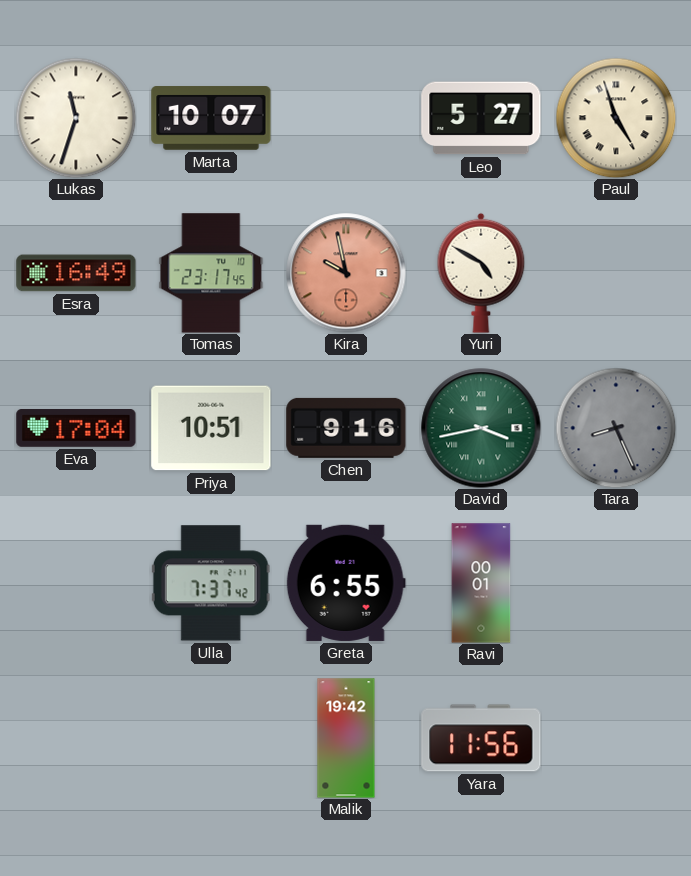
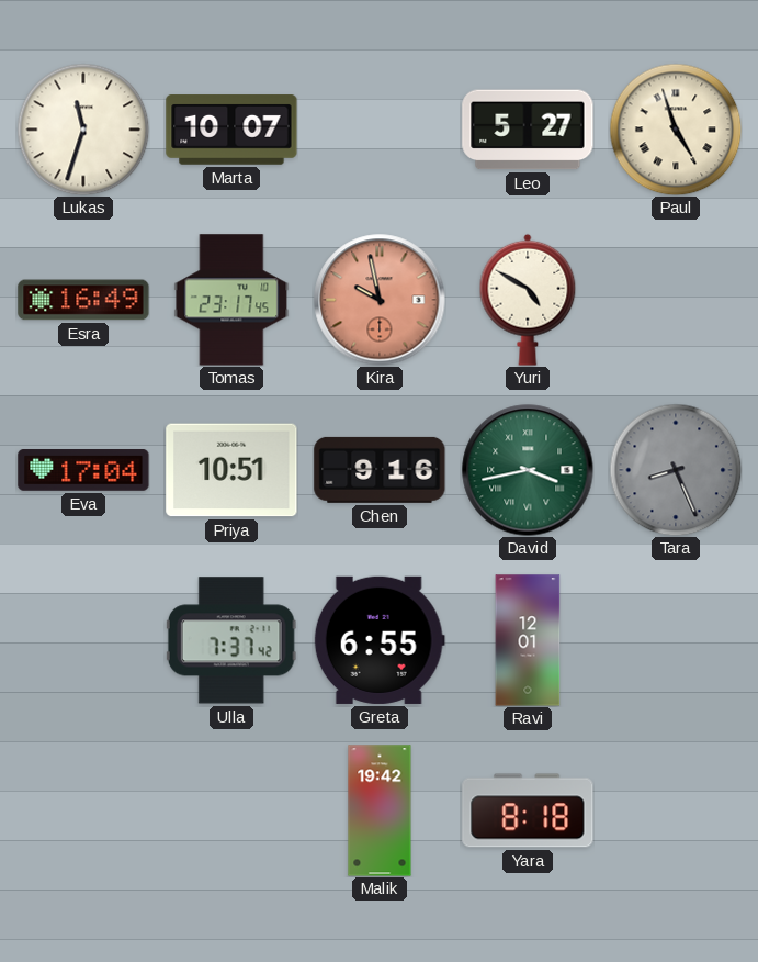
Ravi: 00:01 -> 12:01 (528, 640)
Yara: 11:56 -> 8:18 (528, 810)
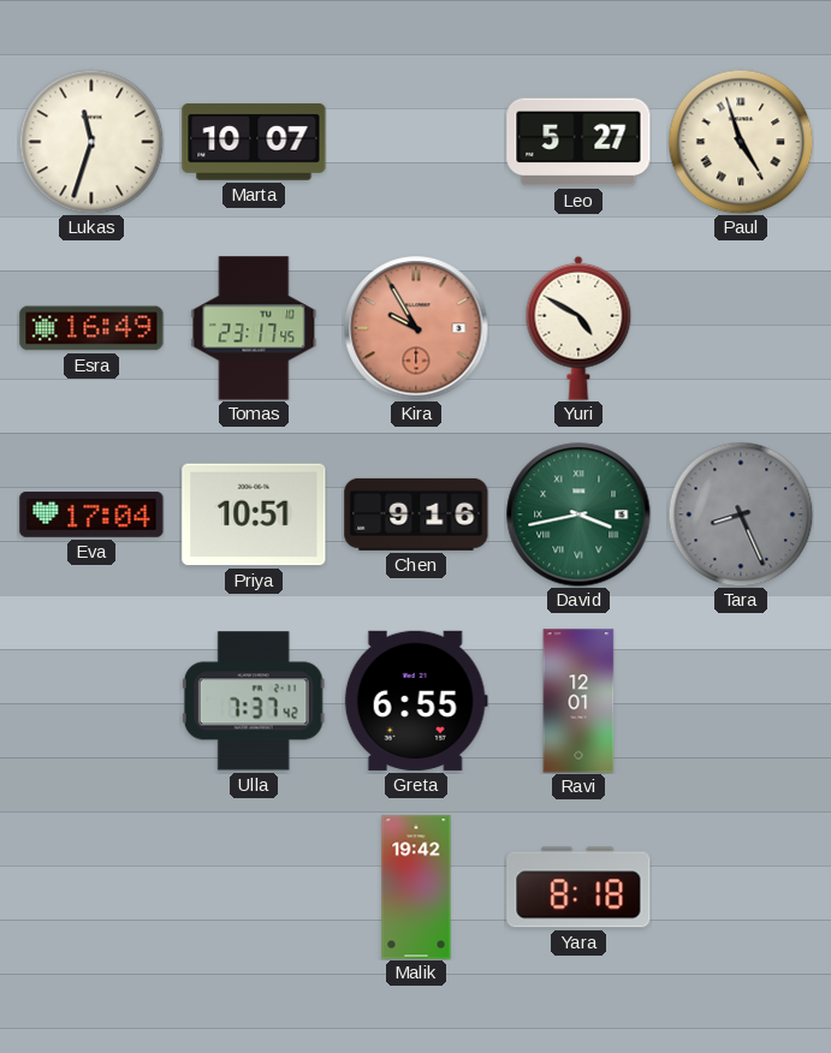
Kira: 9:58 -> 9:55 (416, 328)
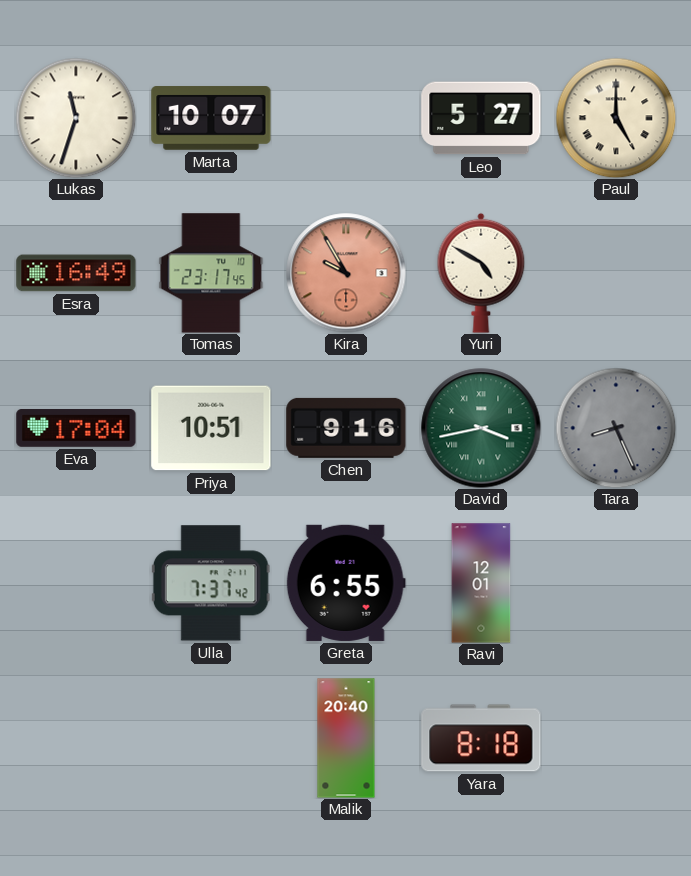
Paul: 4:57 -> 5:00 (616, 118)
Malik: 19:42 -> 20:40 (346, 738)
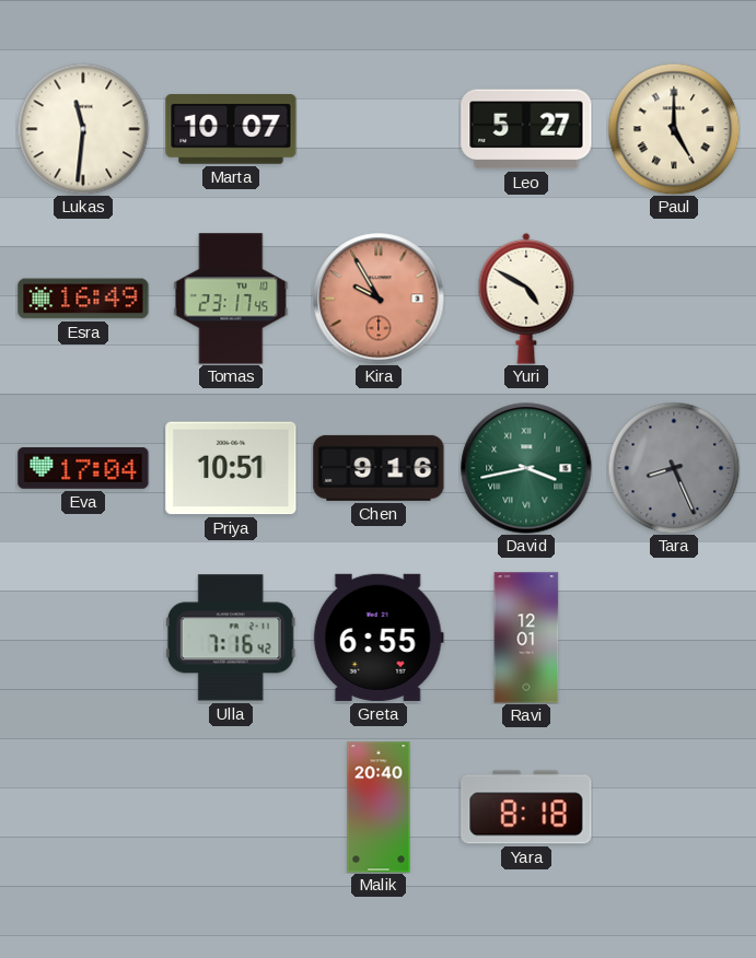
Lukas: 11:33 -> 11:31 (83, 129)
Ulla: 7:37 -> 7:16 (231, 638)
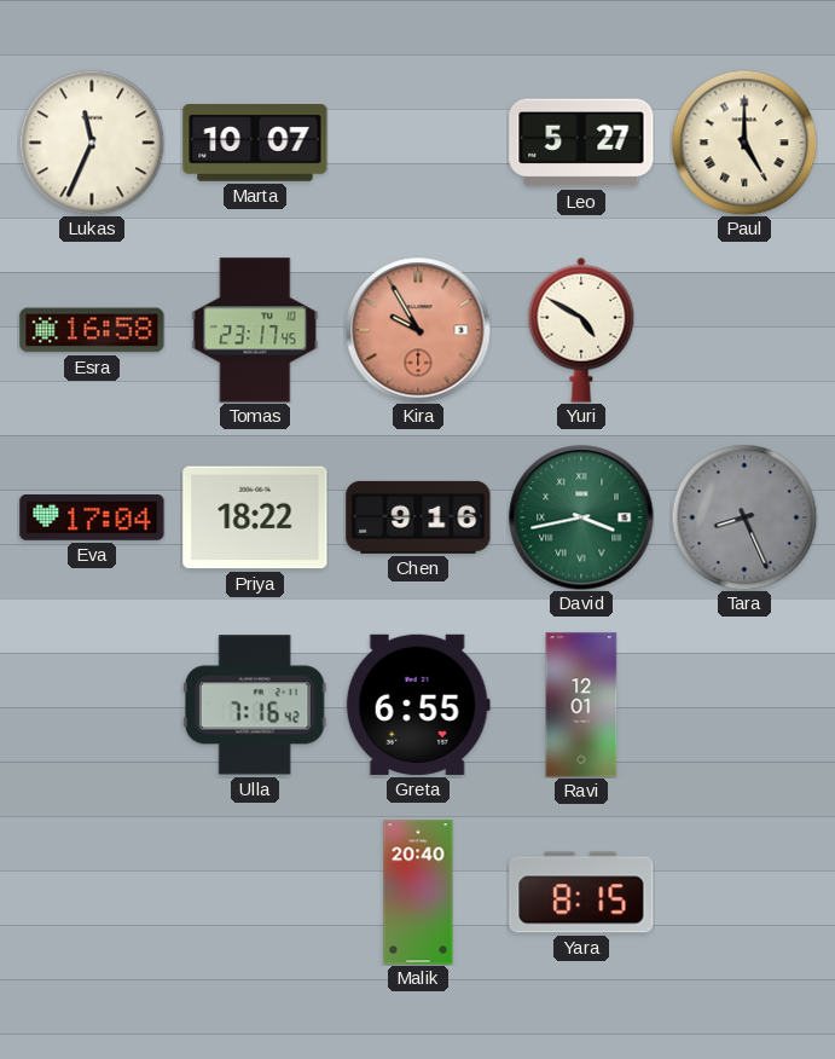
Lukas: 11:31 -> 11:34 (92, 143)
Esra: 16:49 -> 16:58 (92, 330)
Priya: 10:51 -> 18:22 (255, 517)
Yara: 8:18 -> 8:15 (581, 892)
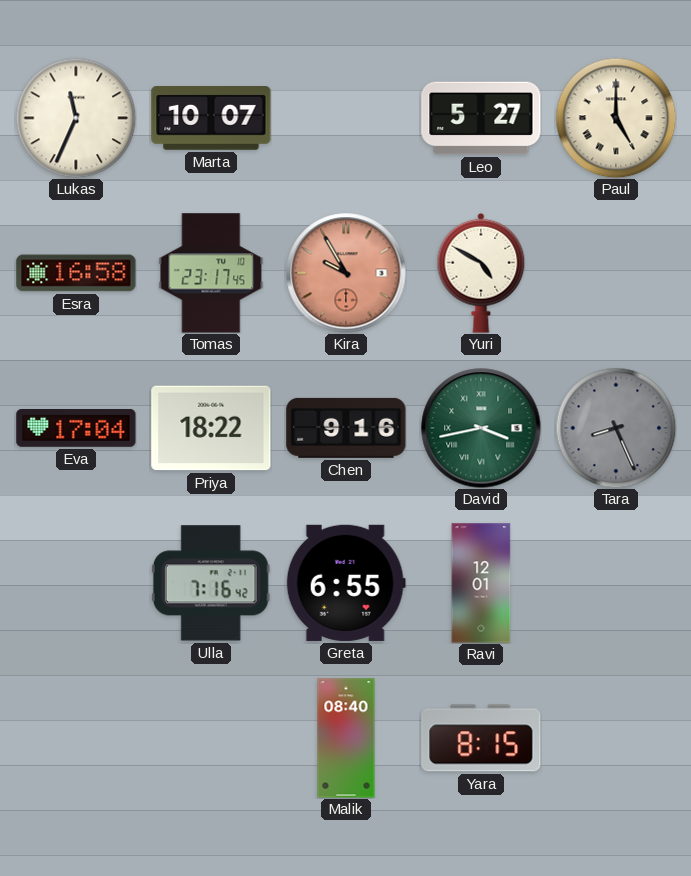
Malik: 20:40 -> 08:40 (346, 738)
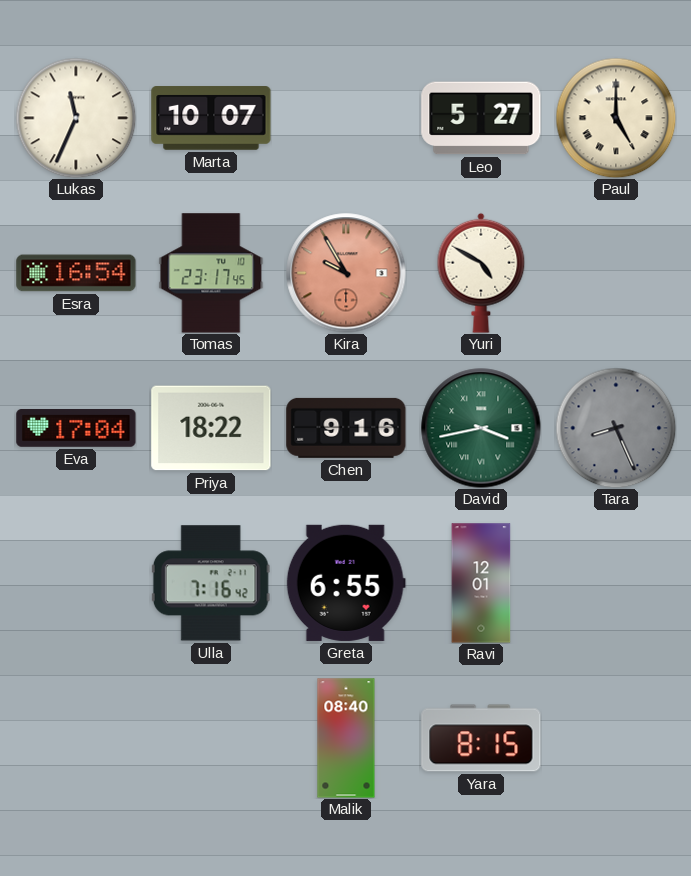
Esra: 16:58 -> 16:54 (76, 273)
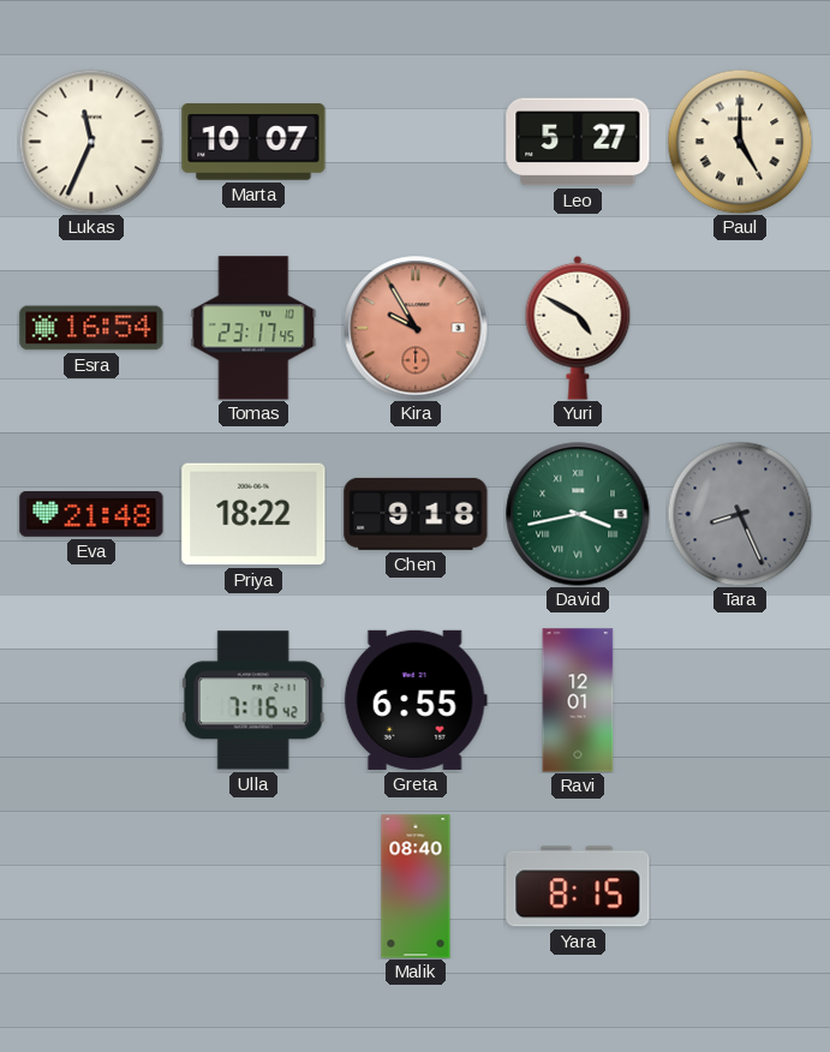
Eva: 17:04 -> 21:48 (91, 515)
Chen: 9:16 -> 9:18 (416, 514)
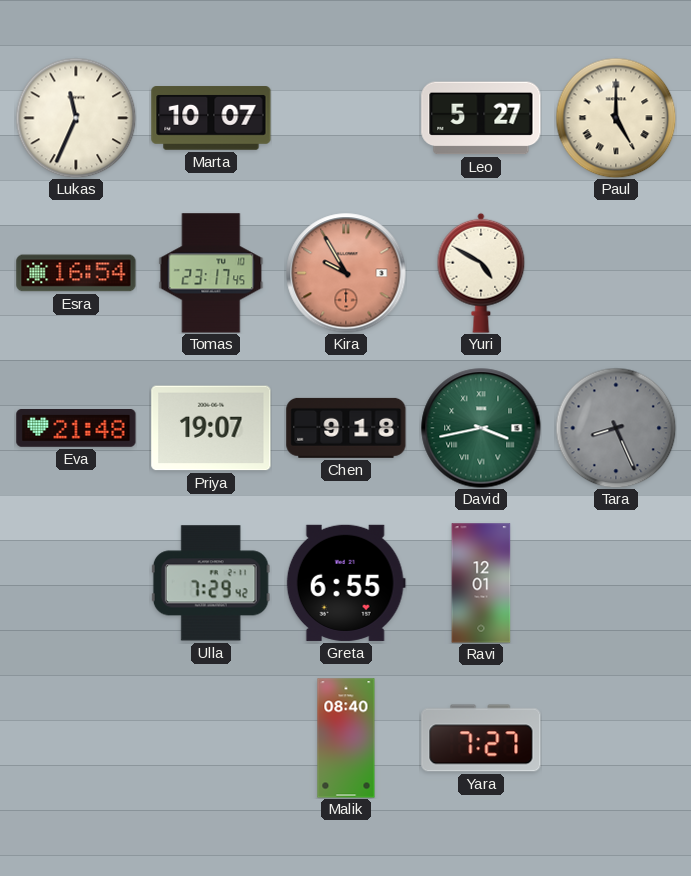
Priya: 18:22 -> 19:07 (211, 428)
Ulla: 7:16 -> 7:29 (211, 583)
Yara: 8:15 -> 7:27 (481, 738)
